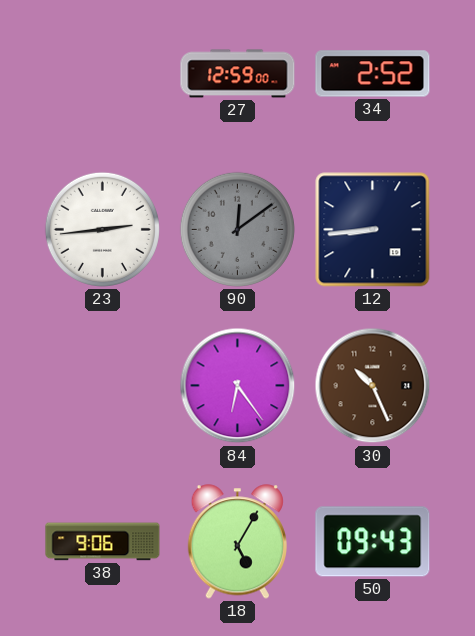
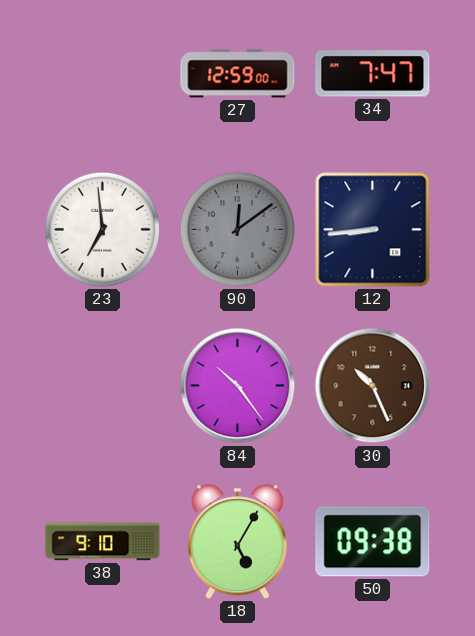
34: 2:52 -> 7:47 (373, 74)
23: 2:44 -> 6:59 (102, 229)
84: 6:24 -> 10:24 (238, 386)
38: 9:06 -> 9:10 (103, 542)
50: 09:43 -> 09:38 (373, 542)
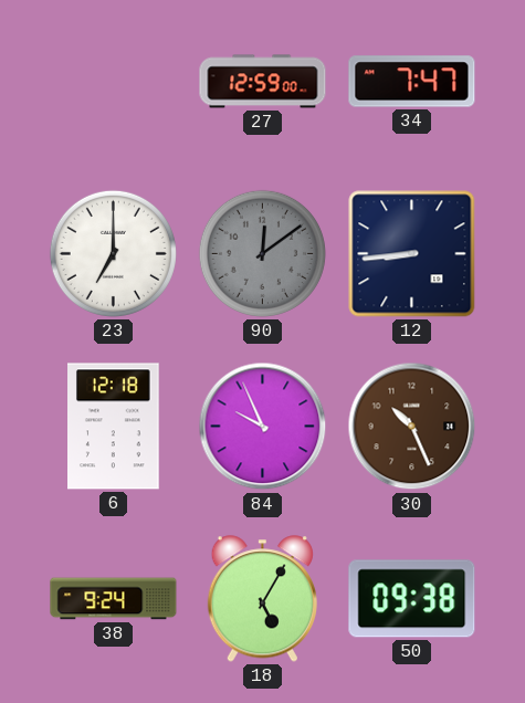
23: 6:59 -> 7:00 (113, 253)
6: none -> 12:18 (114, 427)
84: 10:24 -> 9:56 (263, 427)
38: 9:10 -> 9:24 (114, 599)
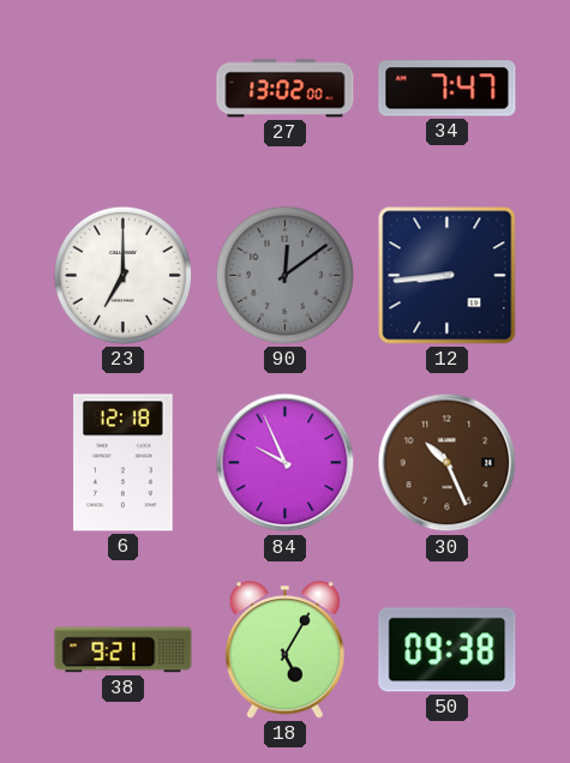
27: 12:59 -> 13:02 (286, 89)
38: 9:24 -> 9:21 (124, 650)
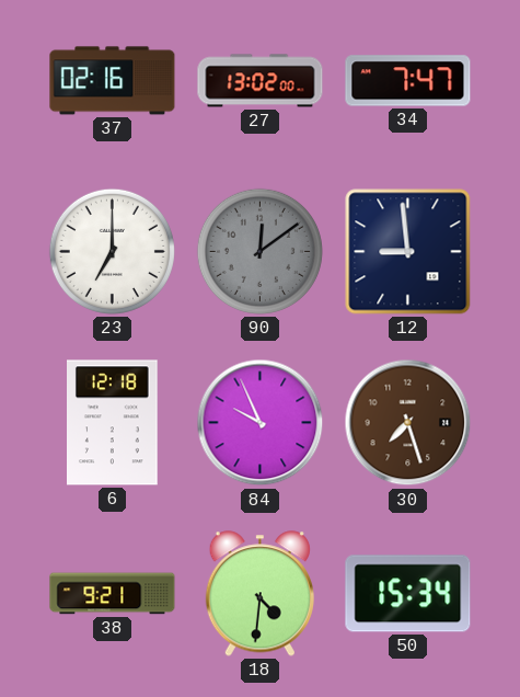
37: none -> 02:16 (113, 81)
12: 8:44 -> 8:59 (408, 252)
30: 10:26 -> 7:27 (408, 423)
18: 5:05 -> 4:31 (259, 594)
50: 09:38 -> 15:34 (408, 594)
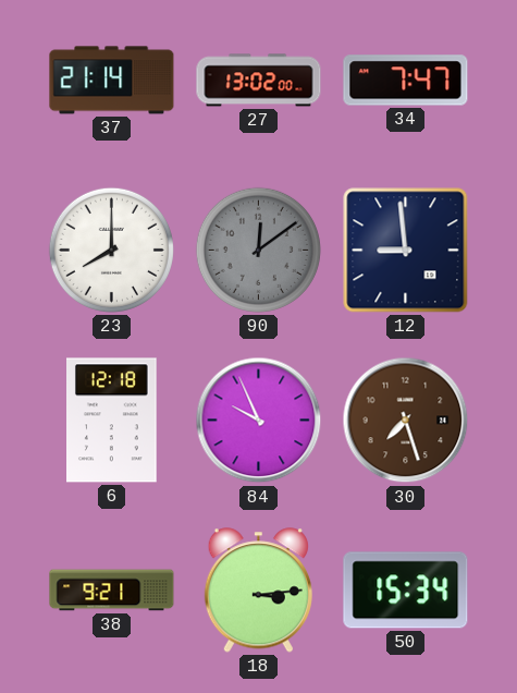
37: 02:16 -> 21:14 (112, 81)
23: 7:00 -> 8:00 (111, 250)
18: 4:31 -> 3:14 (258, 591)
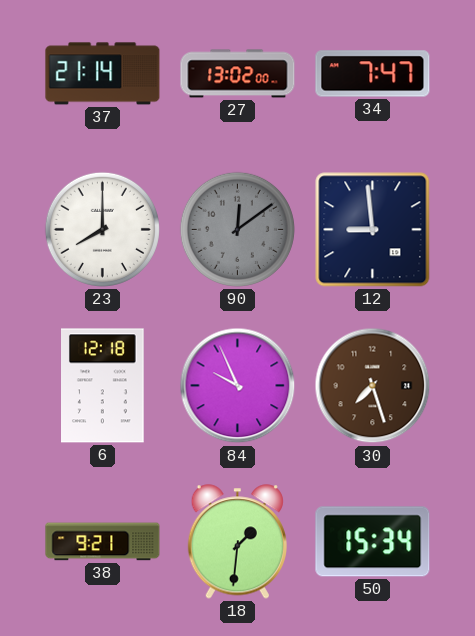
18: 3:14 -> 1:31 (237, 542)
